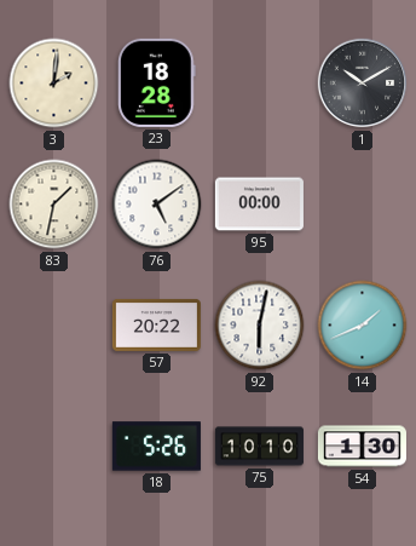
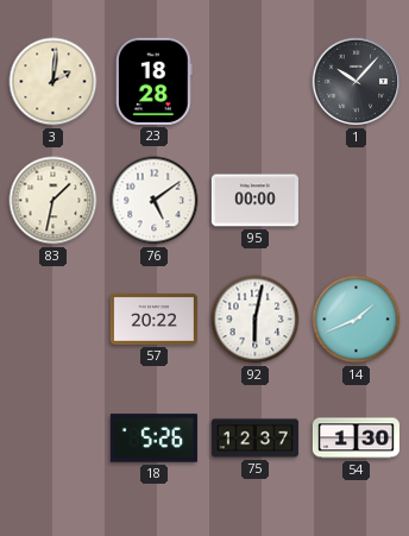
1: 10:10 -> 10:07 (357, 82)
75: 10:10 -> 12:37 (254, 439)
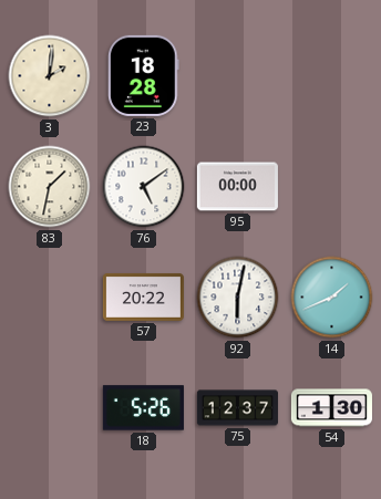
1: 10:07 -> none (357, 82)
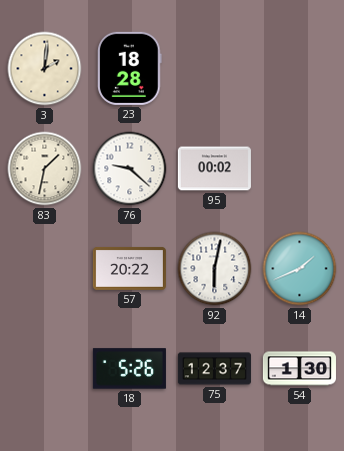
76: 5:09 -> 9:22 (130, 169)
95: 00:00 -> 00:02 (214, 169)
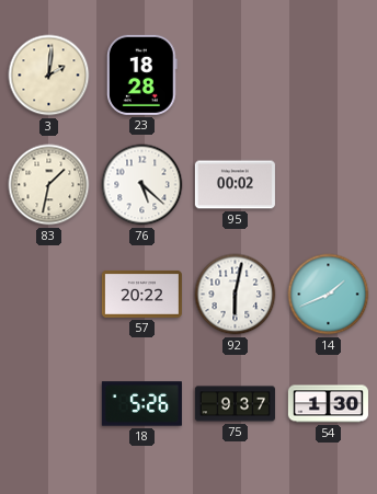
76: 9:22 -> 5:22 (142, 185)
75: 12:37 -> 9:37 (235, 404)
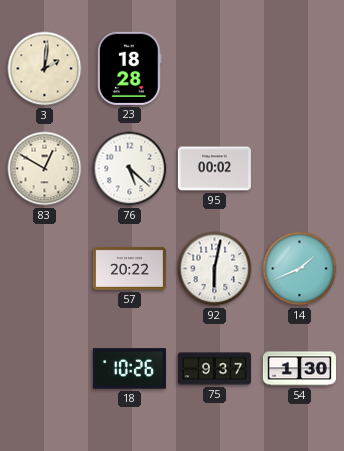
83: 1:32 -> 12:50 (45, 169)
18: 5:26 -> 10:26 (129, 369)
